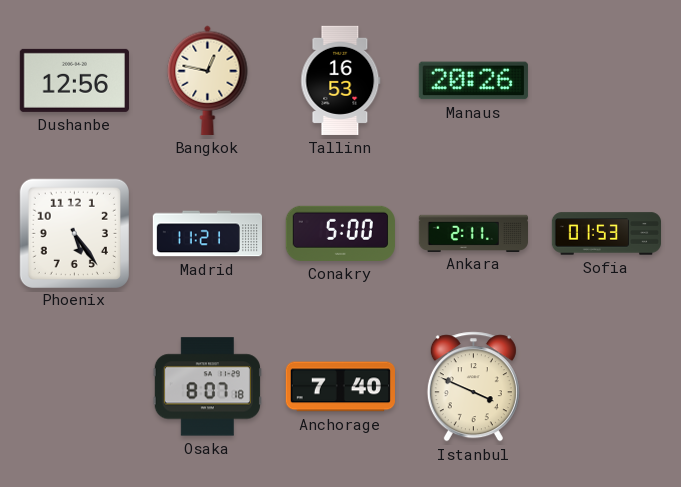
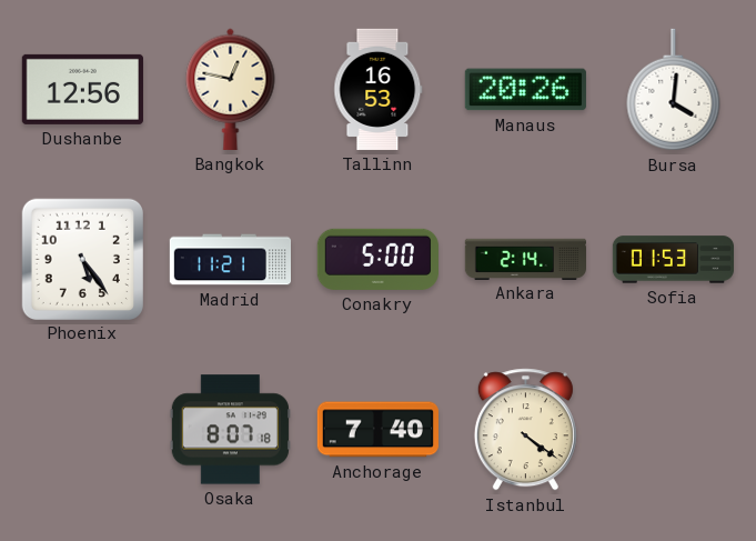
Bursa: none -> 4:01 (674, 90)
Ankara: 2:11 -> 2:14 (525, 259)
Istanbul: 3:49 -> 4:21 (525, 430)
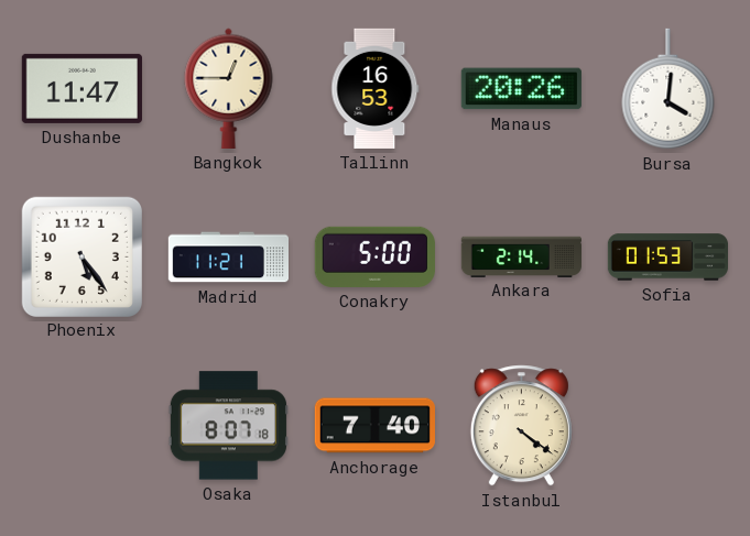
Dushanbe: 12:56 -> 11:47 (81, 88)
Bangkok: 12:47 -> 12:45 (229, 88)
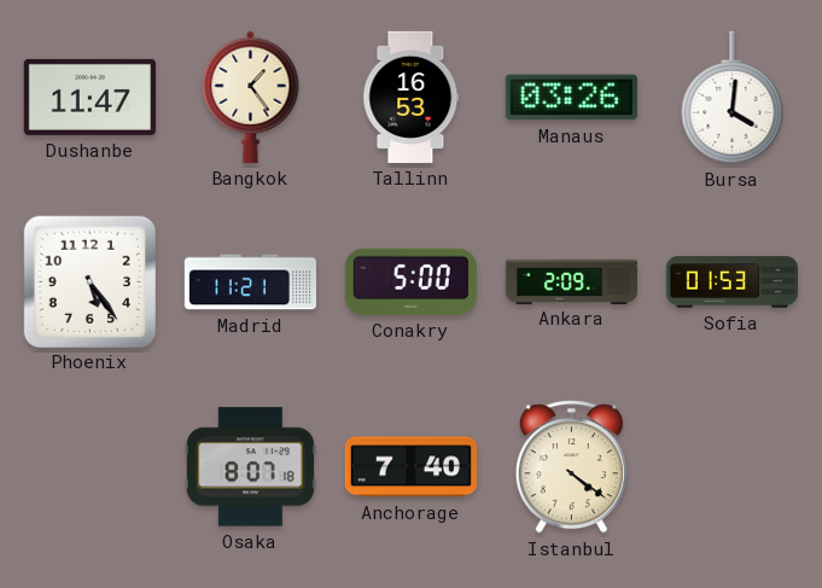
Bangkok: 12:45 -> 1:24 (251, 97)
Manaus: 20:26 -> 03:26 (571, 98)
Ankara: 2:14 -> 2:09 (571, 281)
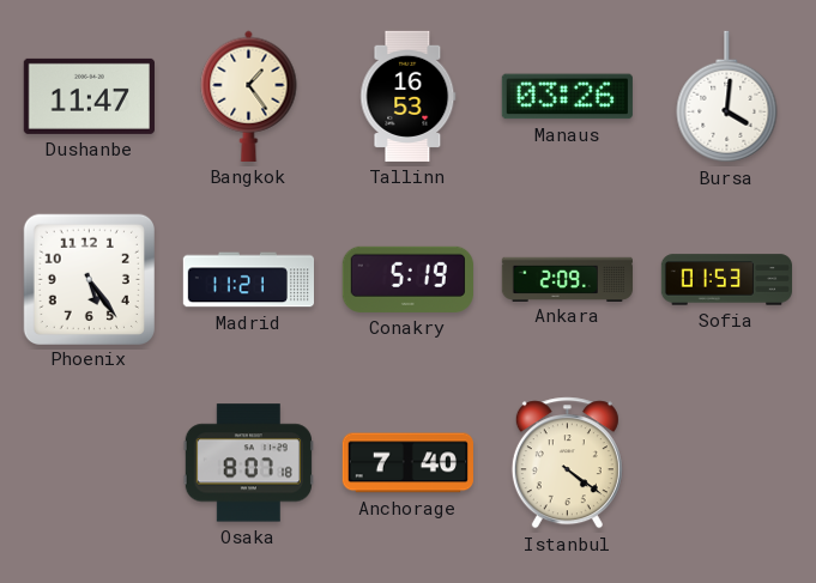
Conakry: 5:00 -> 5:19 (407, 279)
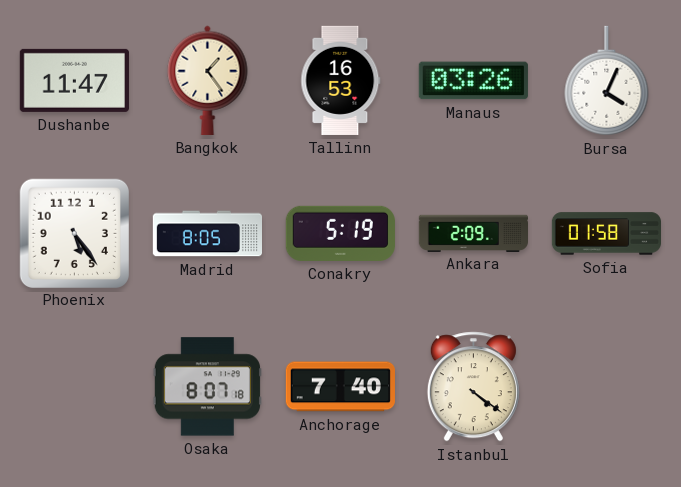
Bursa: 4:01 -> 4:04 (607, 81)
Madrid: 11:21 -> 8:05 (207, 234)
Sofia: 01:53 -> 01:58 (606, 234)
